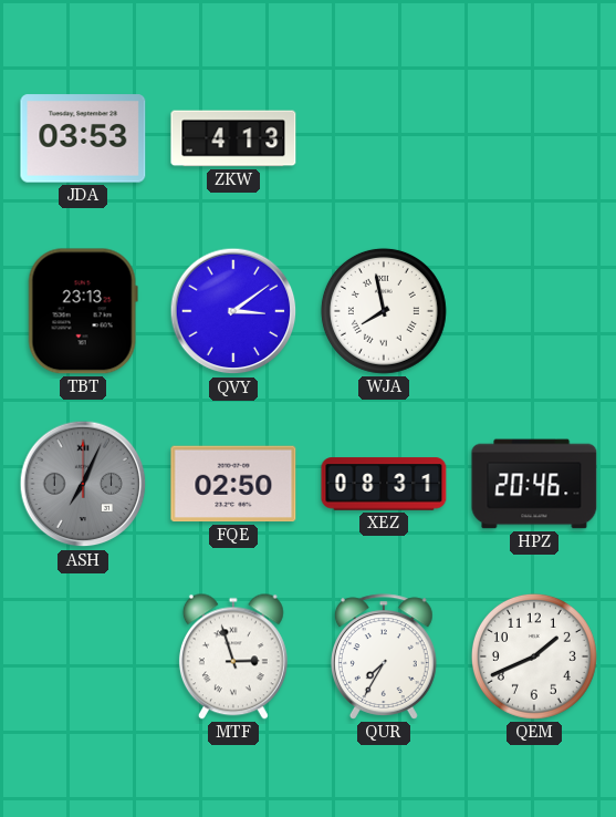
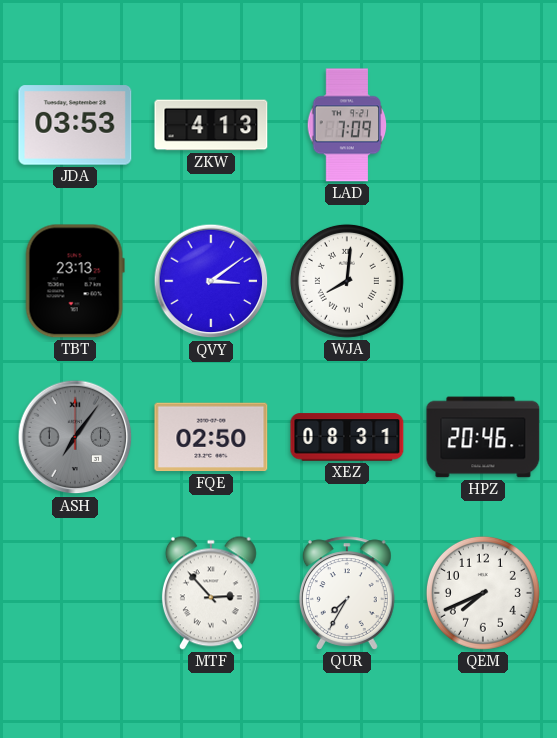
LAD: none -> 7:09 (347, 125)
WJA: 7:58 -> 8:01 (347, 281)
ASH: 7:04 -> 7:06 (75, 437)
MTF: 2:57 -> 2:53 (211, 593)
QEM: 1:41 -> 7:41 (483, 593)
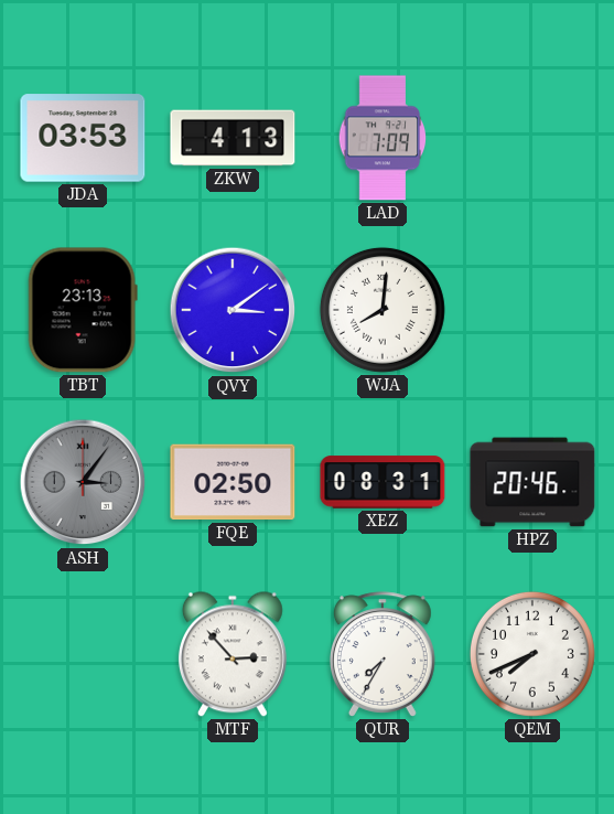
ASH: 7:06 -> 3:06 (83, 482)
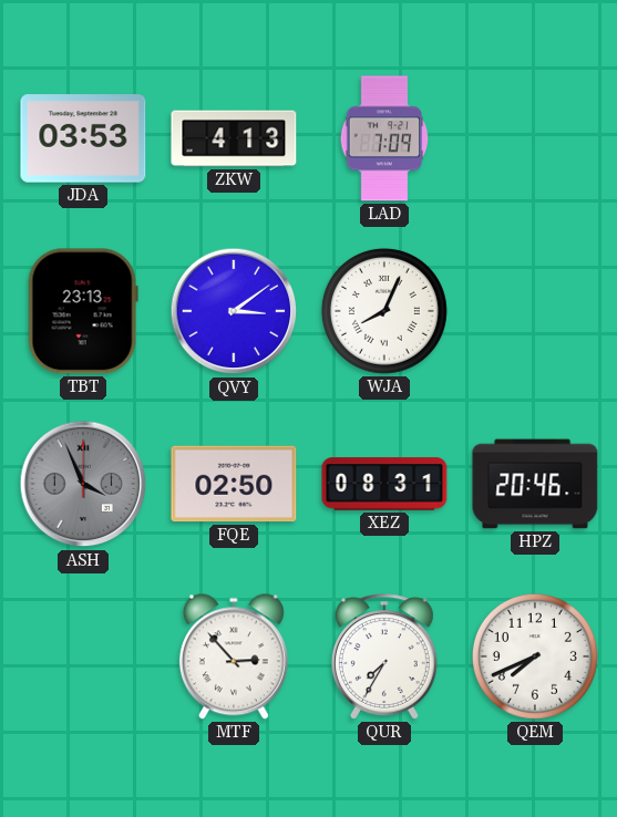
WJA: 8:01 -> 8:04 (384, 311)
ASH: 3:06 -> 3:56 (83, 484)
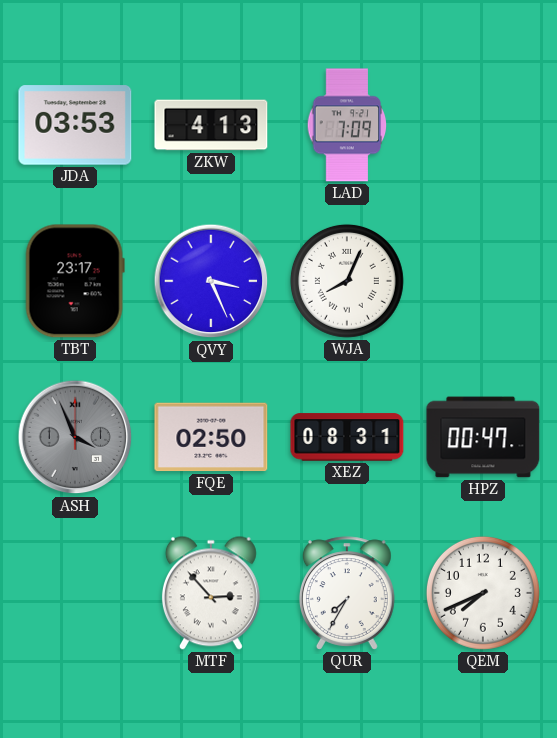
TBT: 23:13 -> 23:17 (75, 281)
QVY: 3:09 -> 3:26 (211, 281)
HPZ: 20:46 -> 00:47 (483, 437)
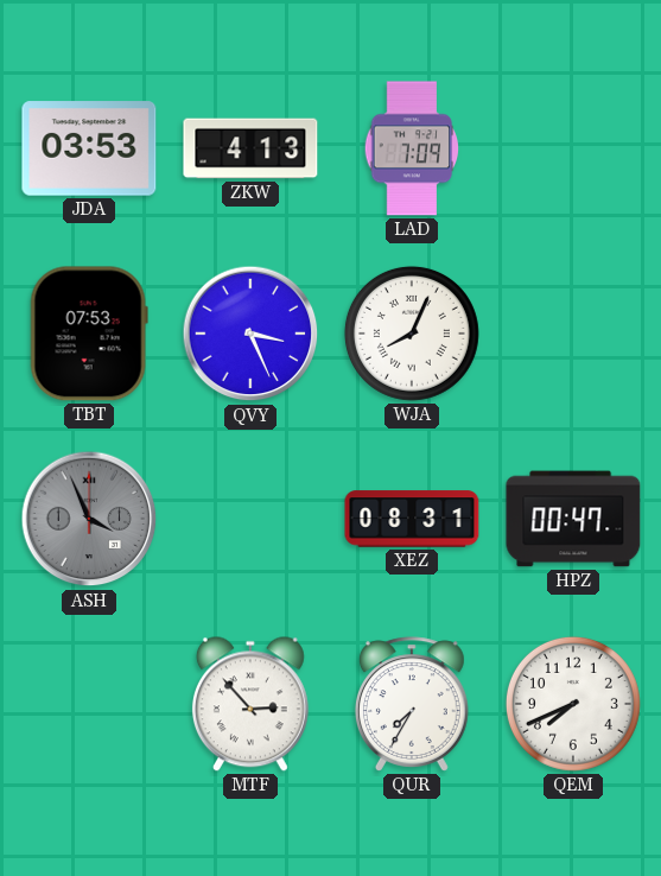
TBT: 23:17 -> 07:53 (89, 334)
FQE: 02:50 -> none (211, 437)
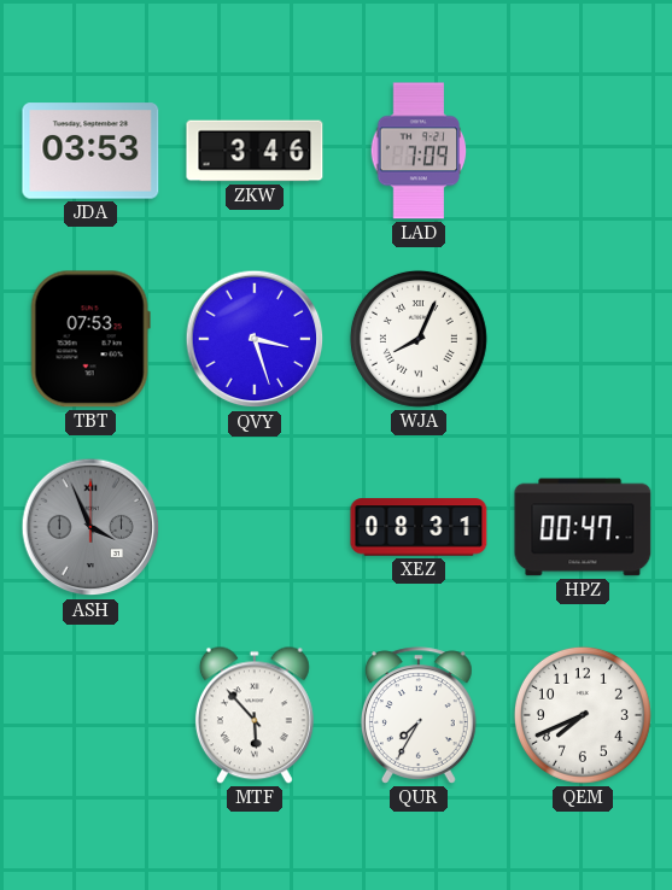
ZKW: 4:13 -> 3:46 (255, 151)
QVY: 3:26 -> 3:27 (255, 339)
MTF: 2:53 -> 5:53 (255, 715)
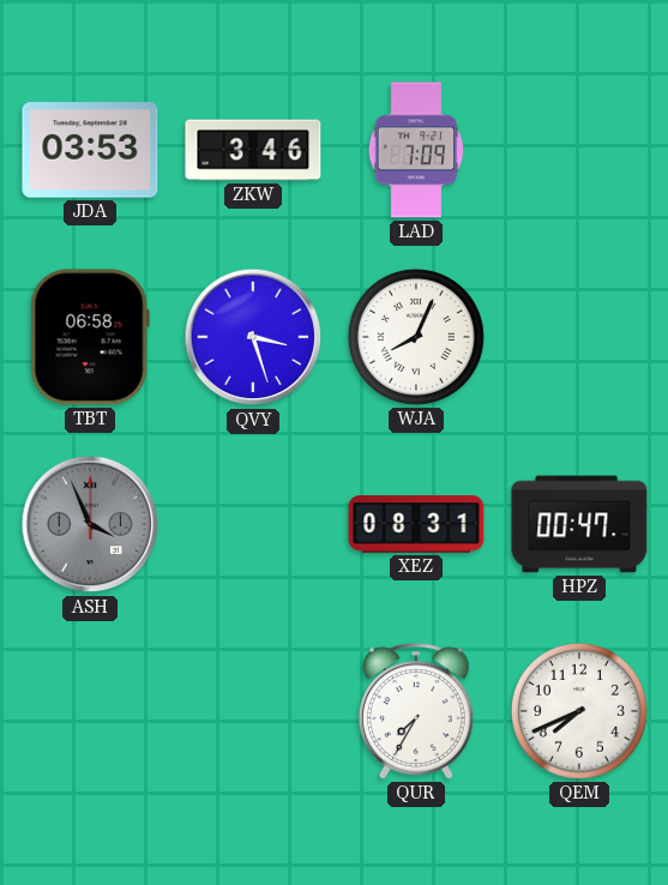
TBT: 07:53 -> 06:58 (90, 337)
MTF: 5:53 -> none (255, 715)
